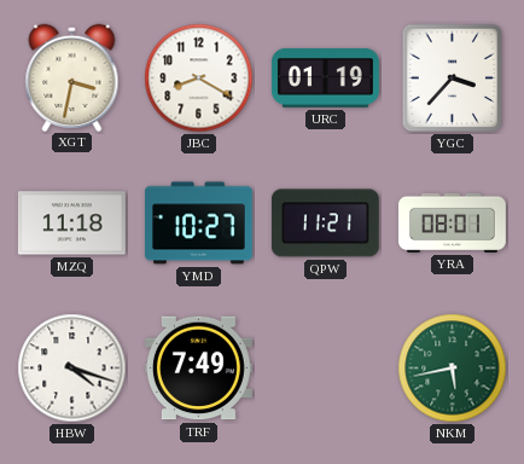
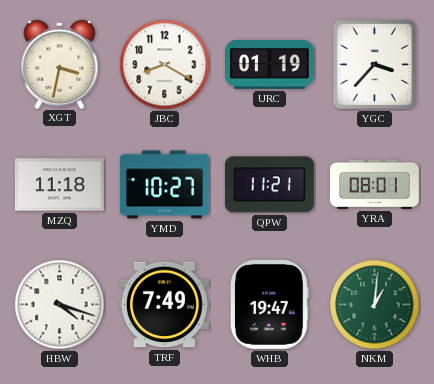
WHB: none -> 19:47 (269, 304)
NKM: 5:43 -> 1:01 (375, 305)
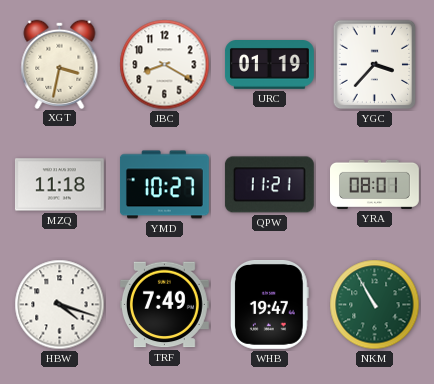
NKM: 1:01 -> 10:55 (375, 305)
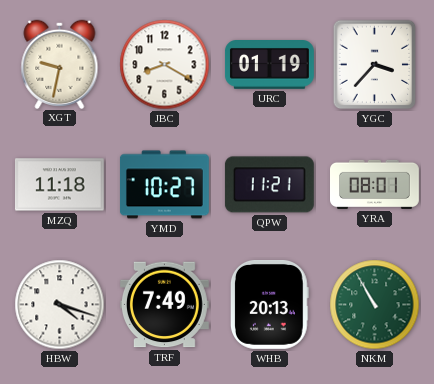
XGT: 3:32 -> 9:32 (60, 64)
WHB: 19:47 -> 20:13 (269, 304)
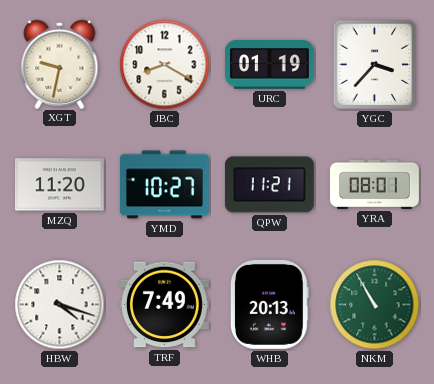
MZQ: 11:18 -> 11:20 (59, 185)
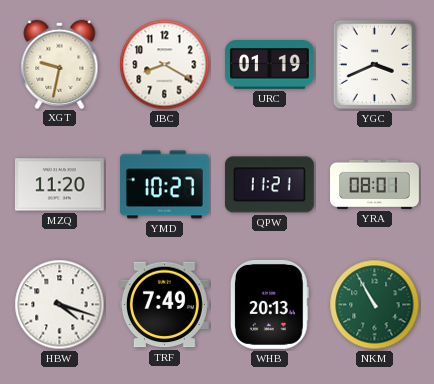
YGC: 3:37 -> 3:41 (375, 65)
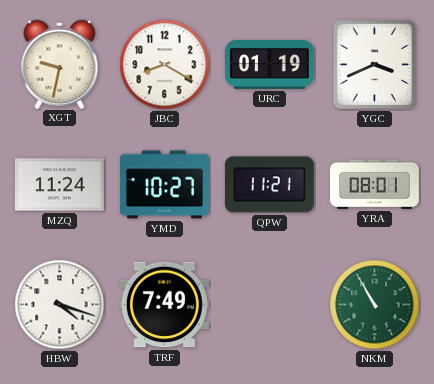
MZQ: 11:20 -> 11:24 (59, 185)
WHB: 20:13 -> none (269, 304)
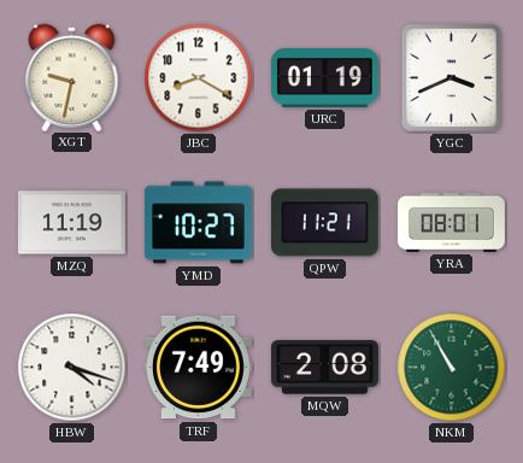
MZQ: 11:24 -> 11:19 (71, 223)
MQW: none -> 2:08 (324, 368)
